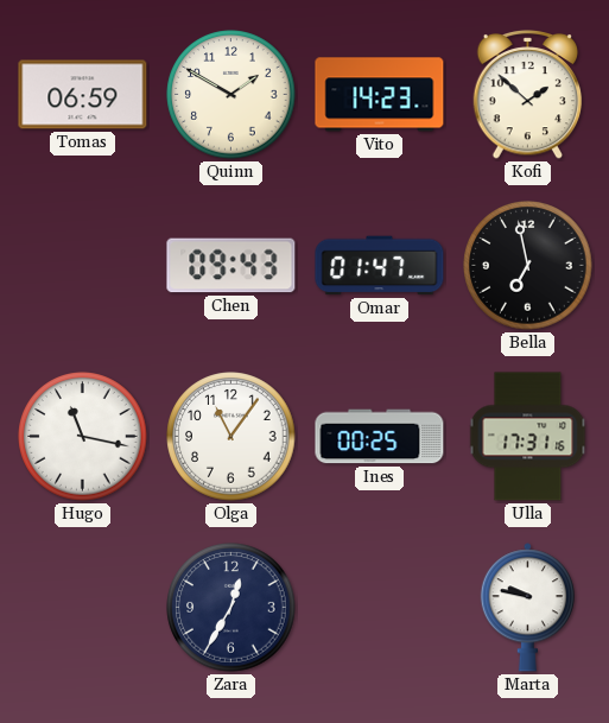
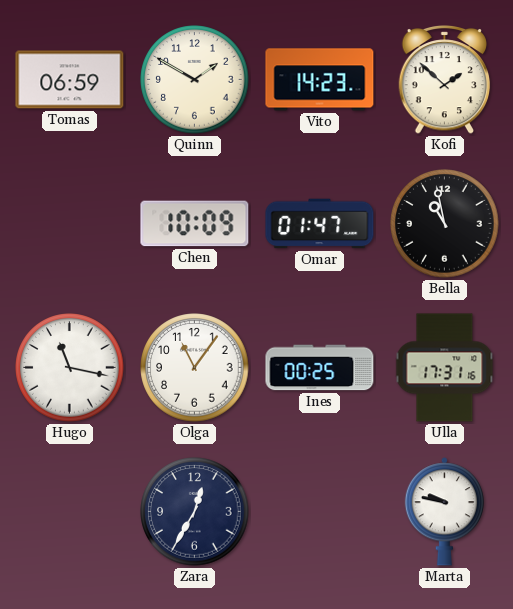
Chen: 09:43 -> 10:09 (195, 224)
Bella: 6:58 -> 10:58 (445, 224)
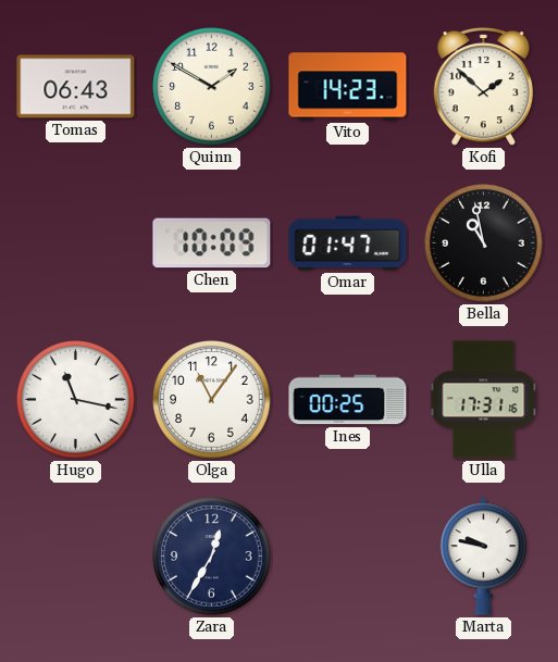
Tomas: 06:59 -> 06:43 (76, 87)
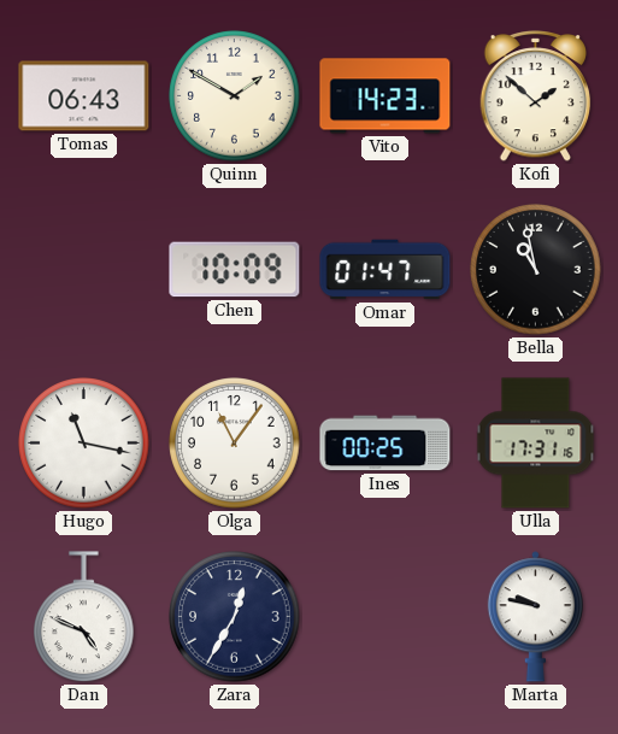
Dan: none -> 4:49 (84, 617)
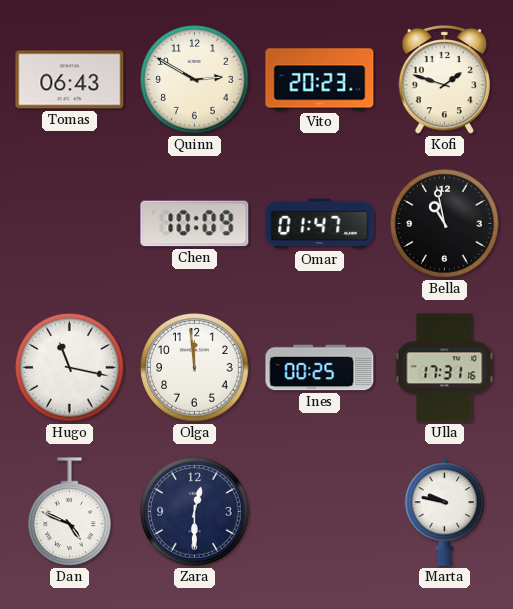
Quinn: 1:50 -> 2:50 (195, 80)
Vito: 14:23 -> 20:23 (320, 80)
Kofi: 1:52 -> 1:48 (445, 80)
Olga: 11:06 -> 11:59 (195, 368)
Zara: 12:35 -> 12:30 (195, 512)
